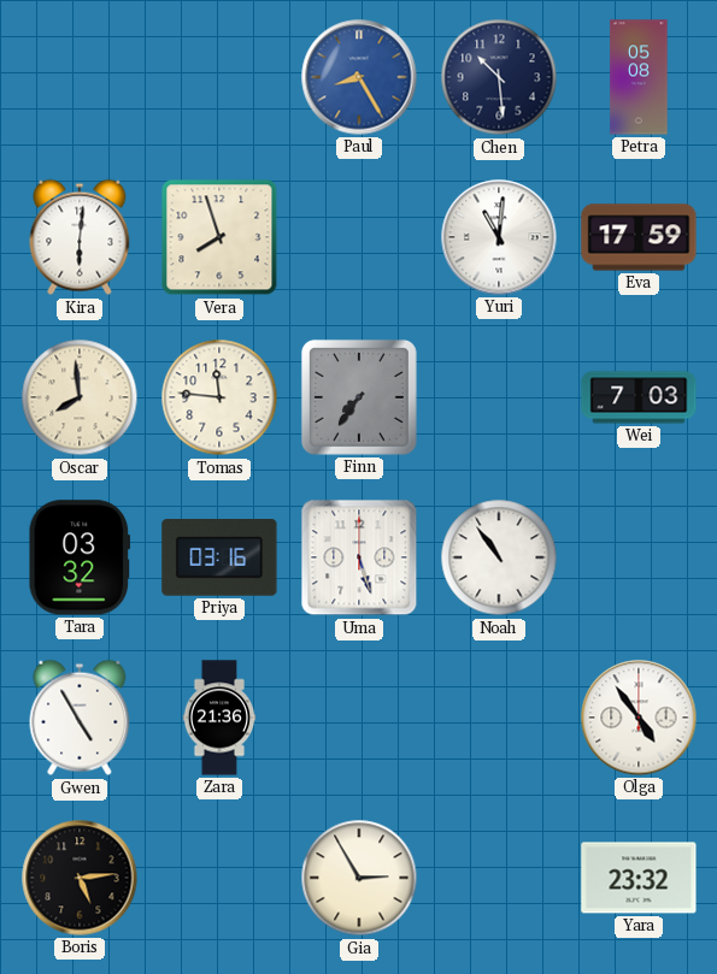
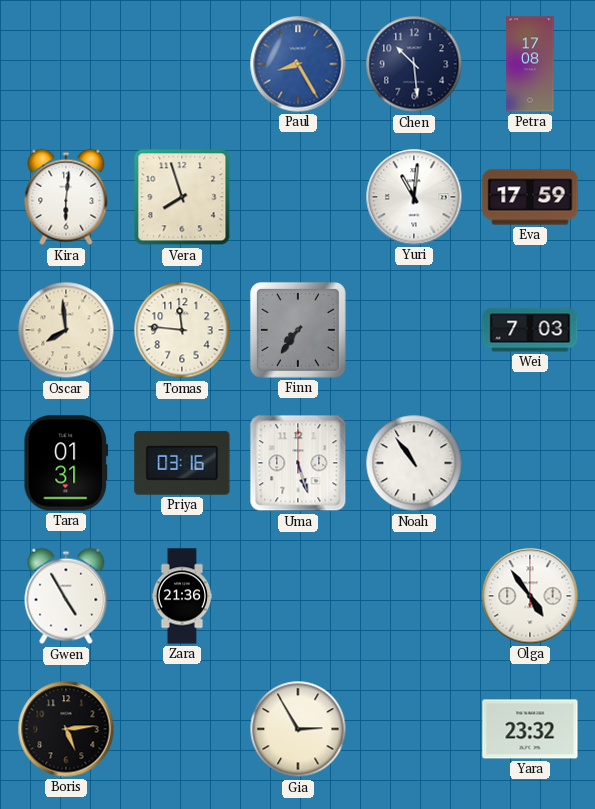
Petra: 05:08 -> 17:08 (530, 64)
Tara: 03:32 -> 01:31 (66, 463)
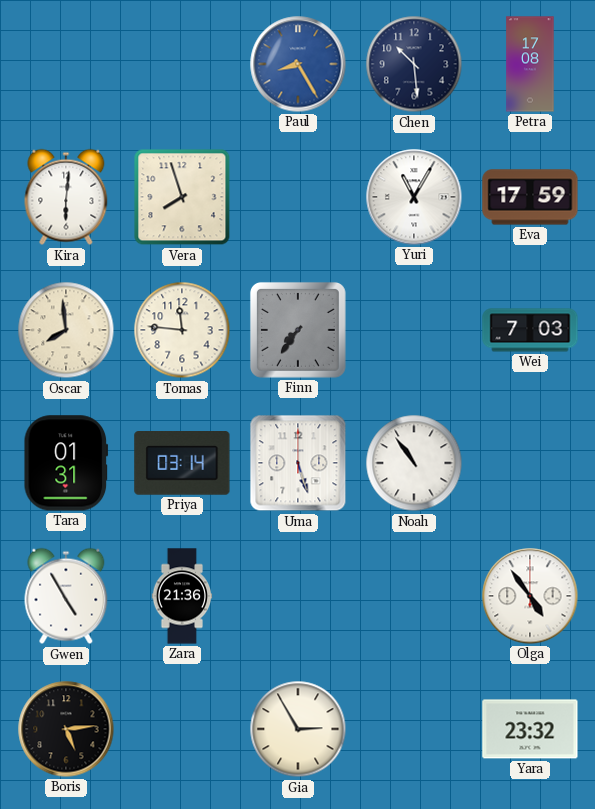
Yuri: 11:01 -> 11:05 (414, 197)
Priya: 03:16 -> 03:14 (182, 464)
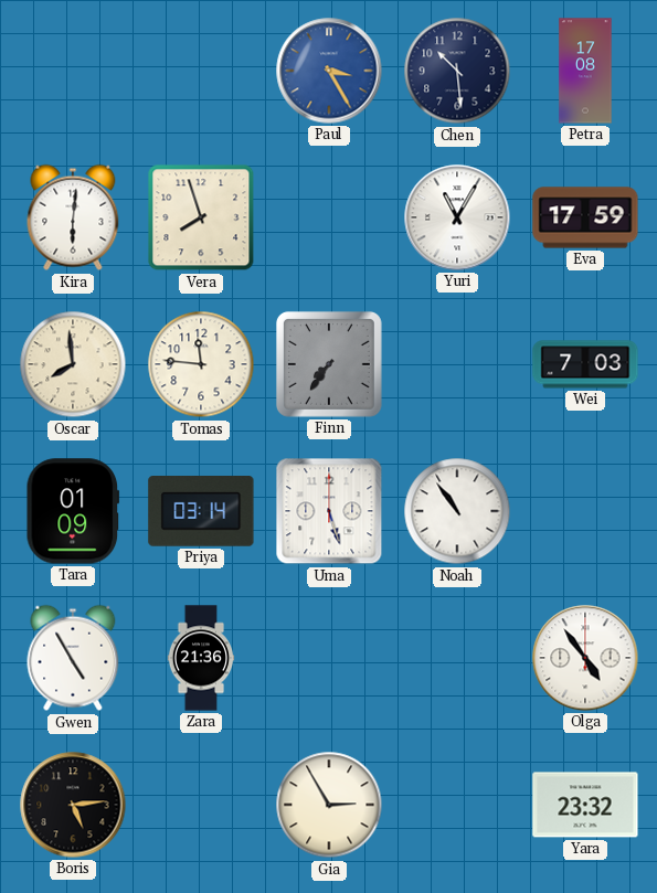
Paul: 8:25 -> 3:25 (329, 71)
Tara: 01:31 -> 01:09 (73, 511)
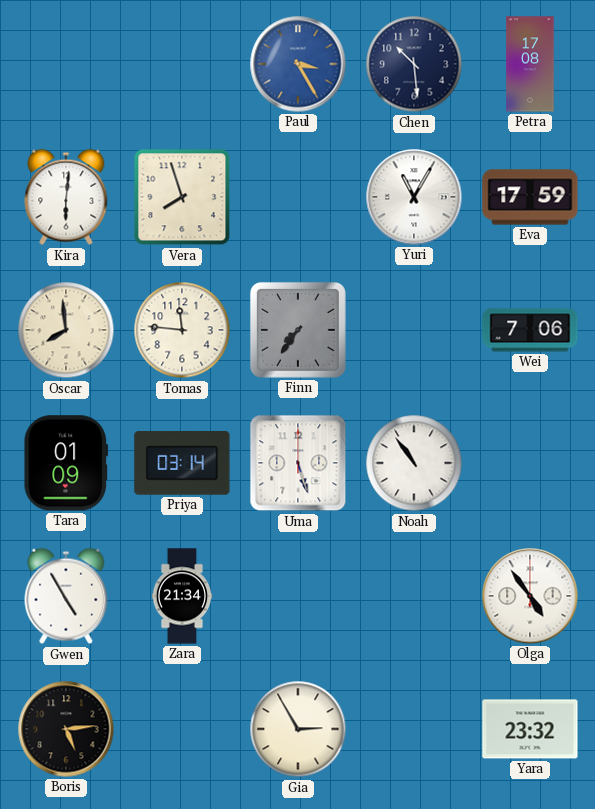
Wei: 7:03 -> 7:06 (530, 330)
Zara: 21:36 -> 21:34 (182, 596)
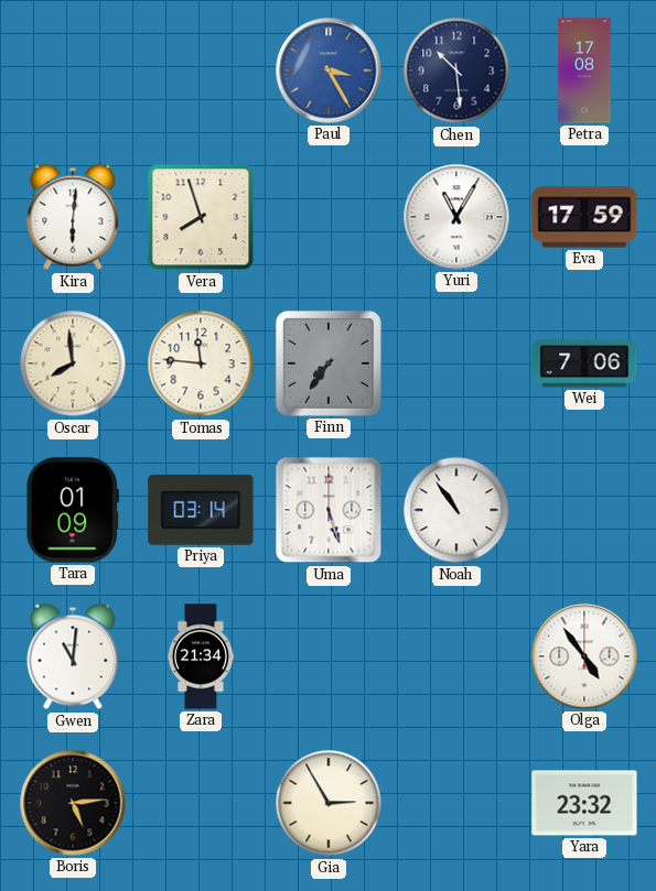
Gwen: 4:55 -> 11:01 (73, 656)
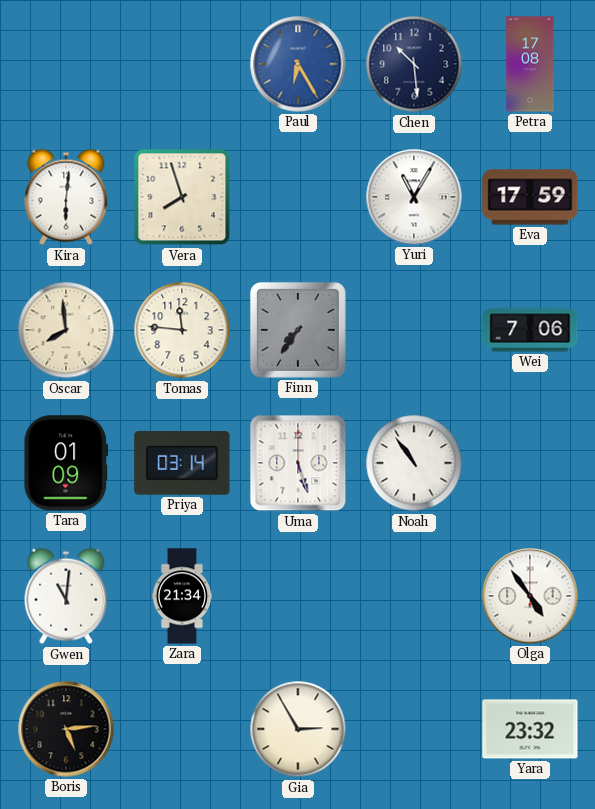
Paul: 3:25 -> 6:25 (298, 64)
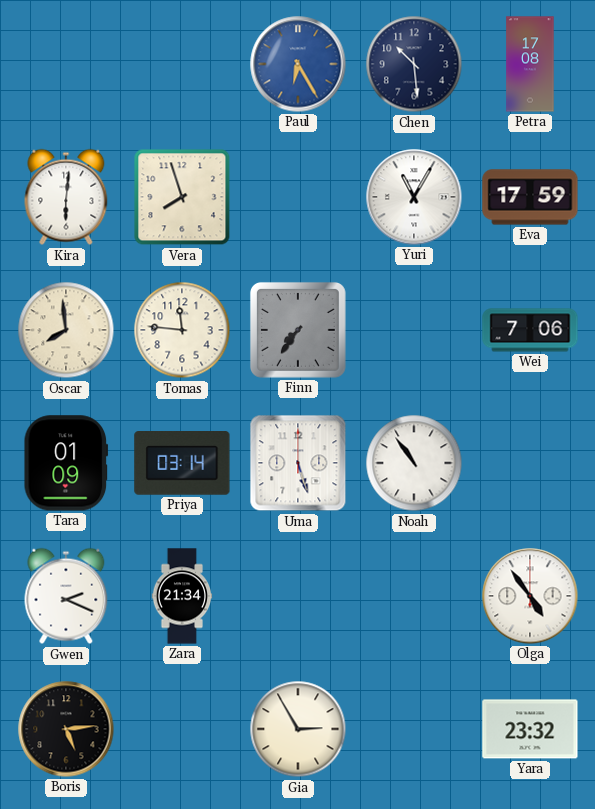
Gwen: 11:01 -> 2:19 (66, 596)
